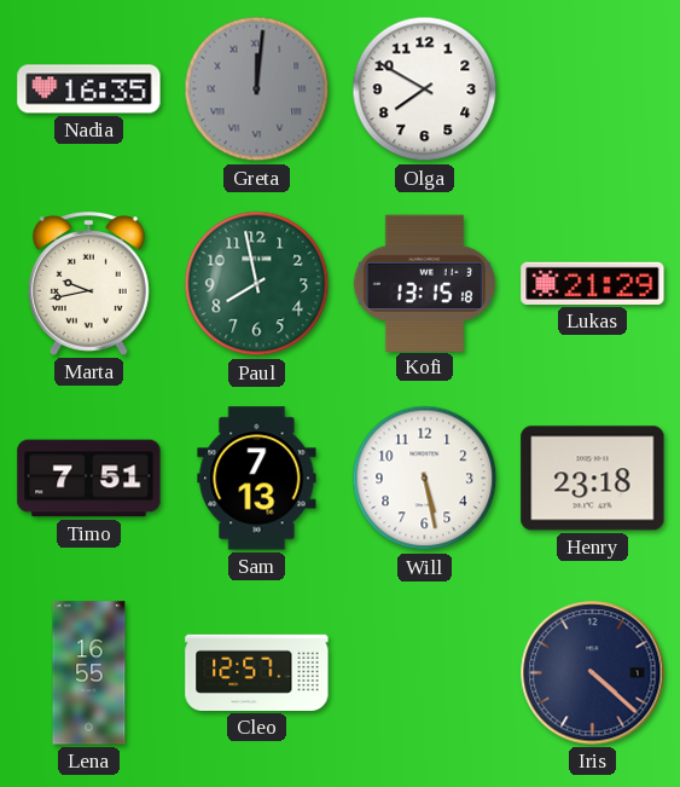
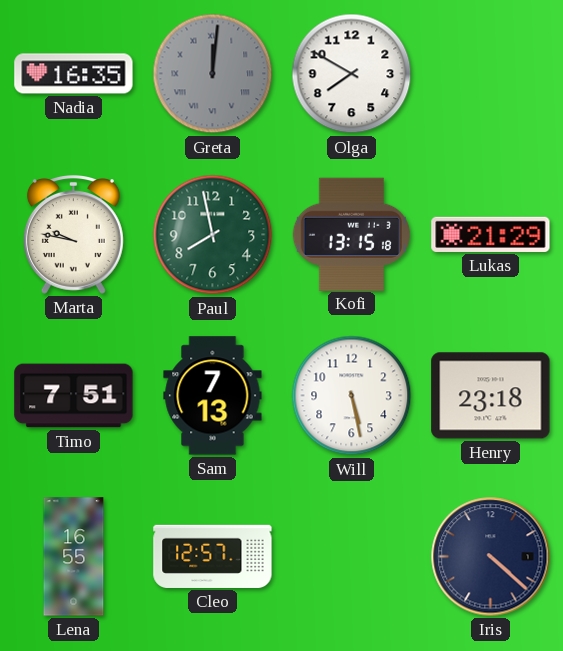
Marta: 9:43 -> 9:47 (73, 235)
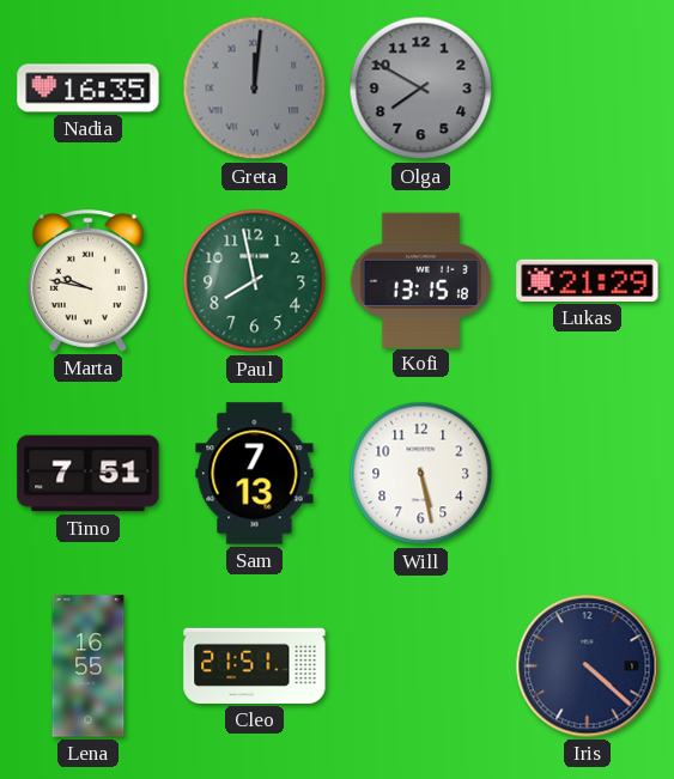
Olga dial: white -> grey (421, 89)
Henry: 23:18 -> none (491, 396)
Cleo: 12:57 -> 21:51 (255, 665)
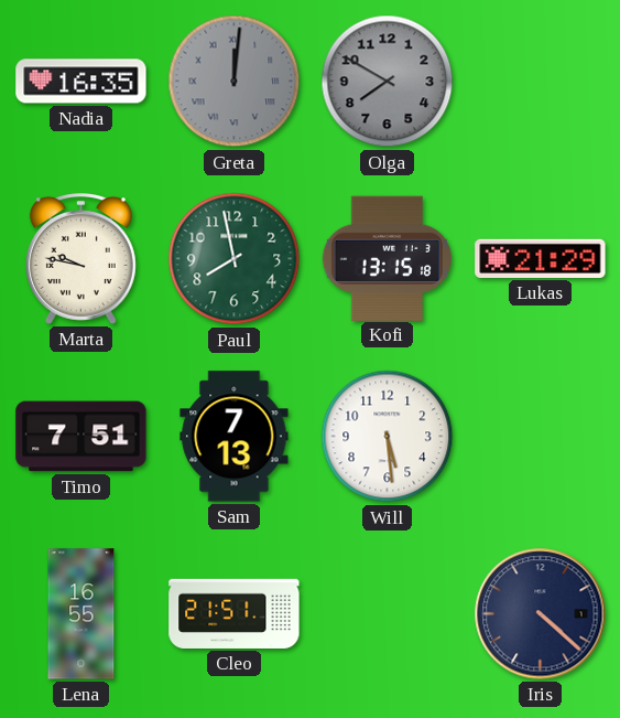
Will: 5:28 -> 5:29 (388, 437)
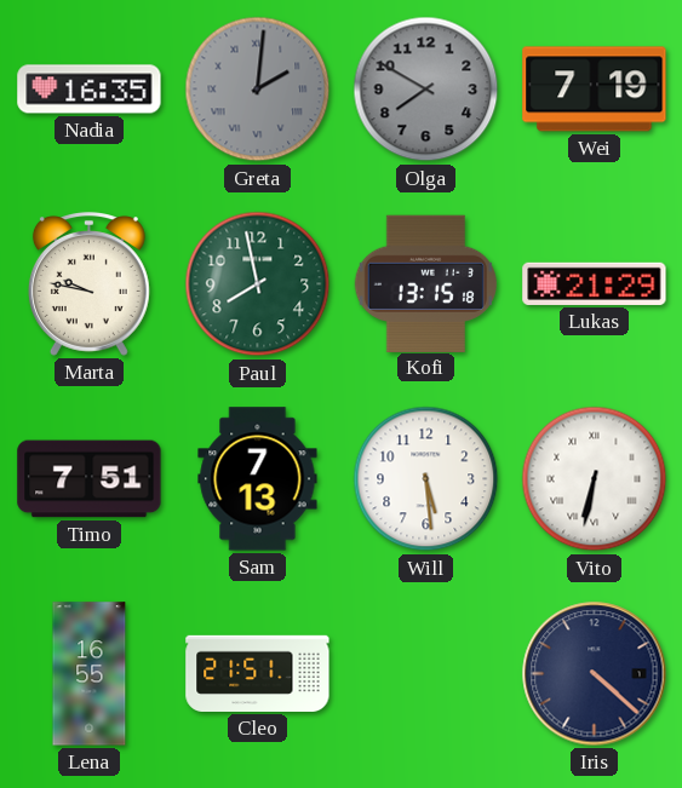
Greta: 12:01 -> 2:01 (258, 90)
Wei: none -> 7:19 (595, 90)
Vito: none -> 6:32 (595, 479)
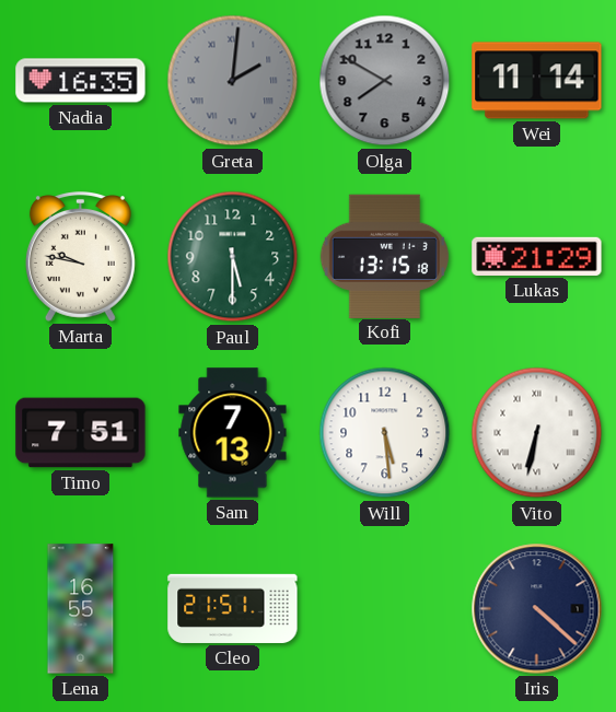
Wei: 7:19 -> 11:14 (537, 81)
Paul: 7:58 -> 5:30 (233, 257)
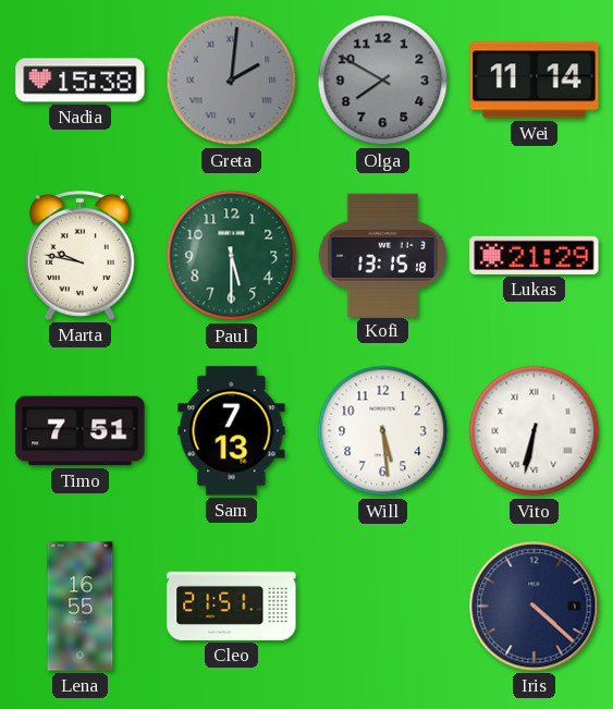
Nadia: 16:35 -> 15:38 (81, 81)
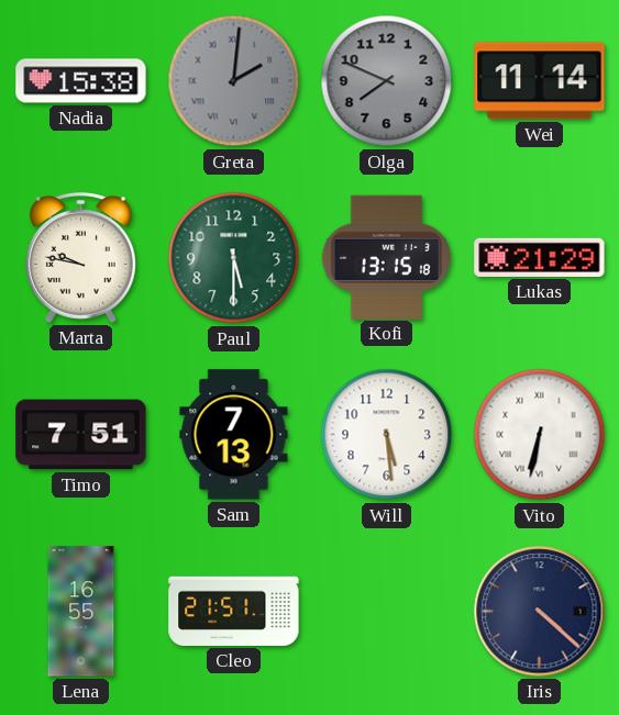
Olga: 7:50 -> 7:49 (387, 81)
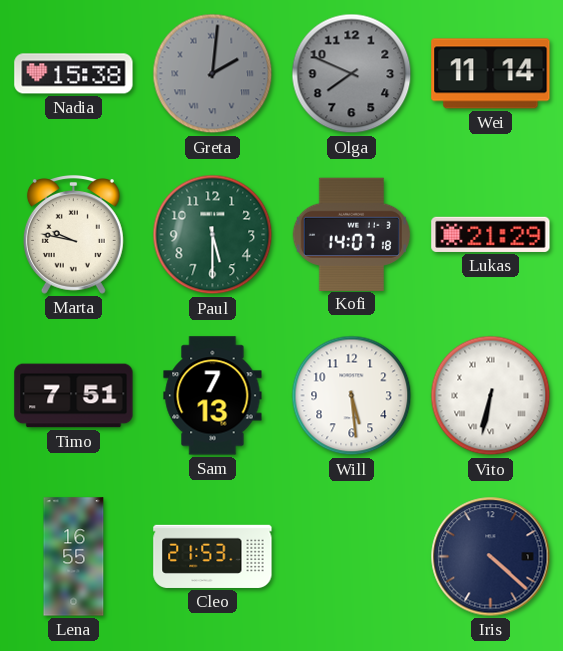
Kofi: 13:15 -> 14:07 (351, 234)
Cleo: 21:51 -> 21:53 (213, 556)
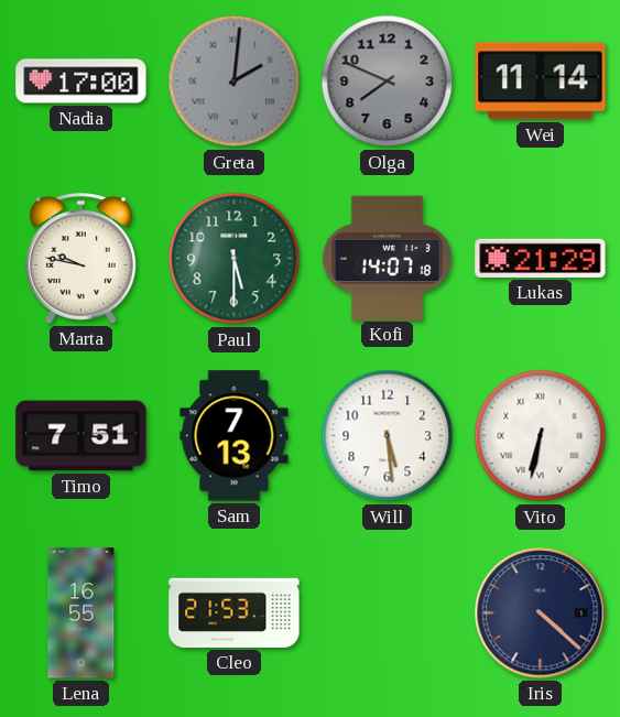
Nadia: 15:38 -> 17:00 (81, 82)
